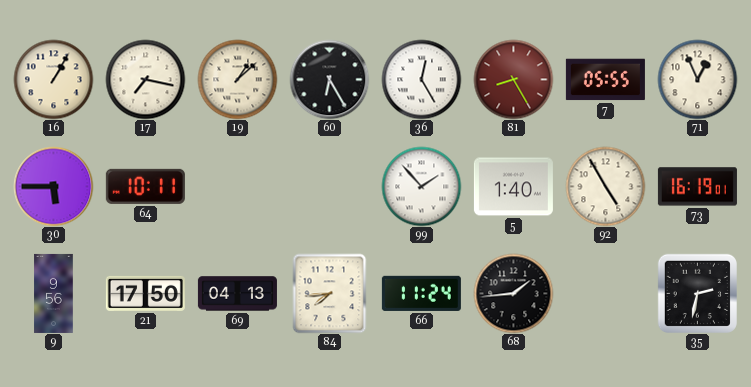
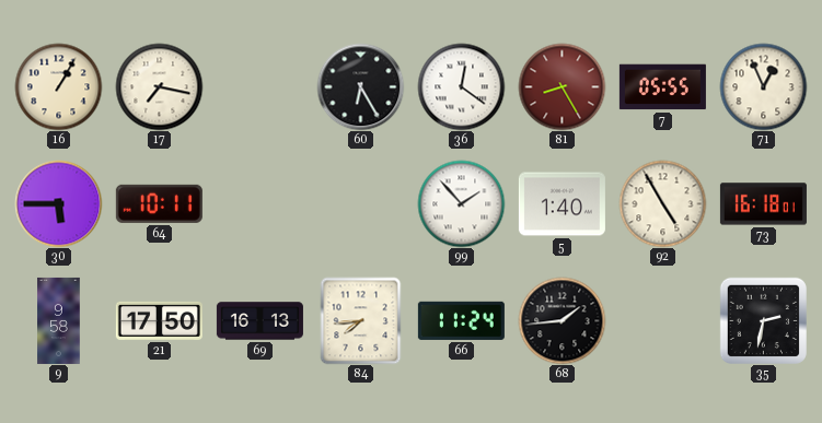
19: 1:08 -> none (237, 79)
36: 12:25 -> 12:21 (461, 86)
73: 16:19 -> 16:18 (763, 204)
9: 9:56 -> 9:58 (59, 320)
69: 04:13 -> 16:13 (259, 321)
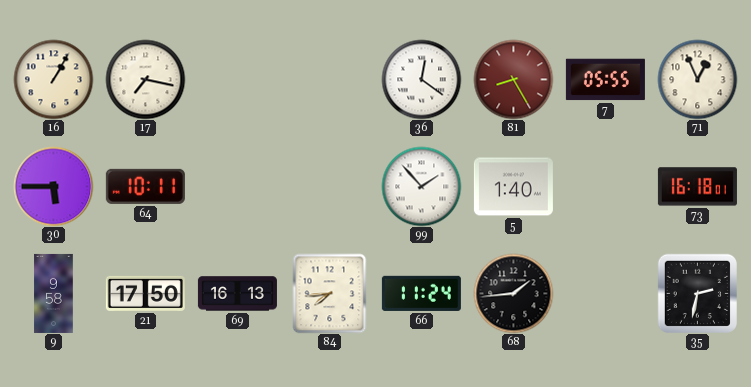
60: 6:25 -> none (360, 86)
92: 4:55 -> none (662, 203)
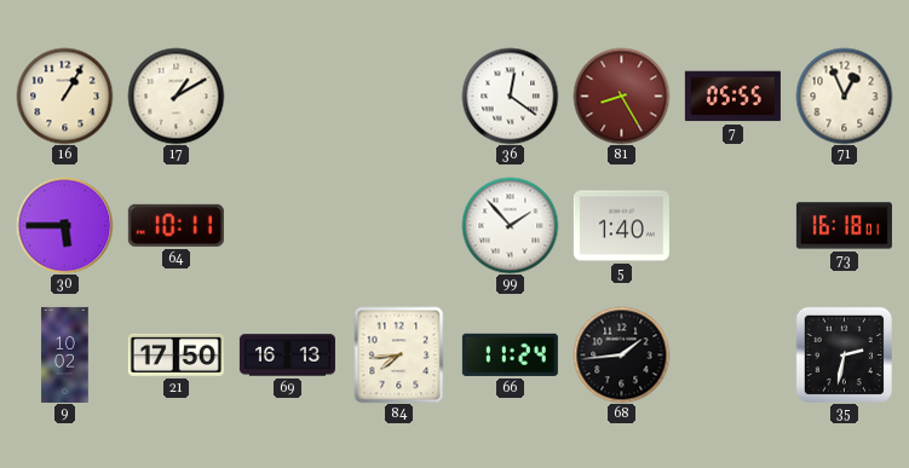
17: 7:17 -> 1:10 (176, 96)
9: 9:58 -> 10:02 (65, 354)
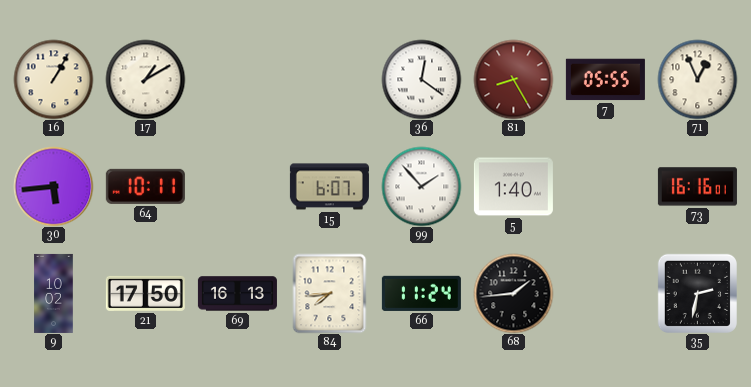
30: 5:45 -> 5:44 (53, 186)
15: none -> 6:07 (329, 187)
73: 16:18 -> 16:16 (697, 187)
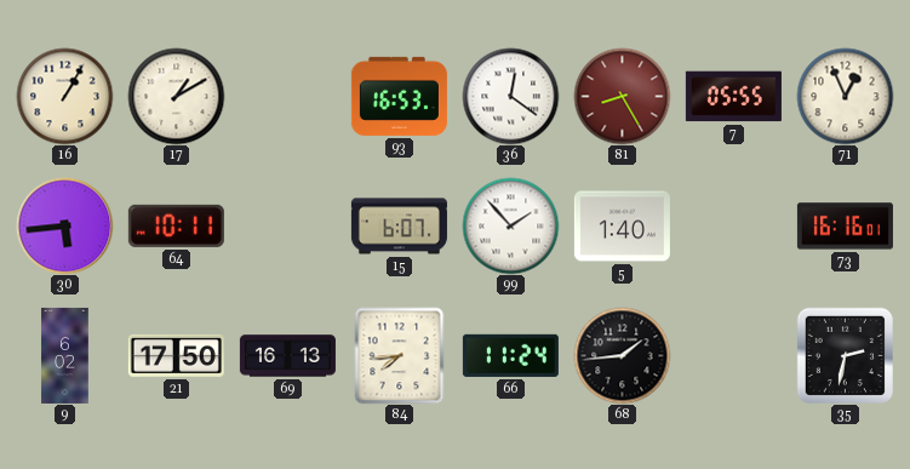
93: none -> 16:53 (399, 96)
9: 10:02 -> 6:02 (65, 355)
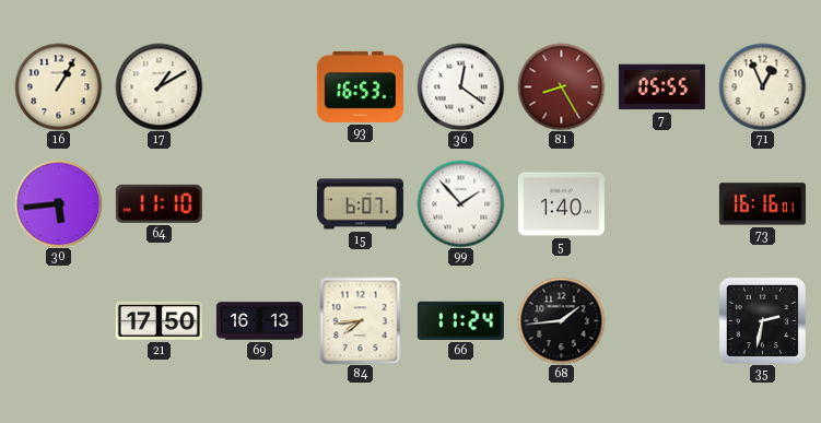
64: 10:11 -> 11:10 (159, 203)
9: 6:02 -> none (65, 355)
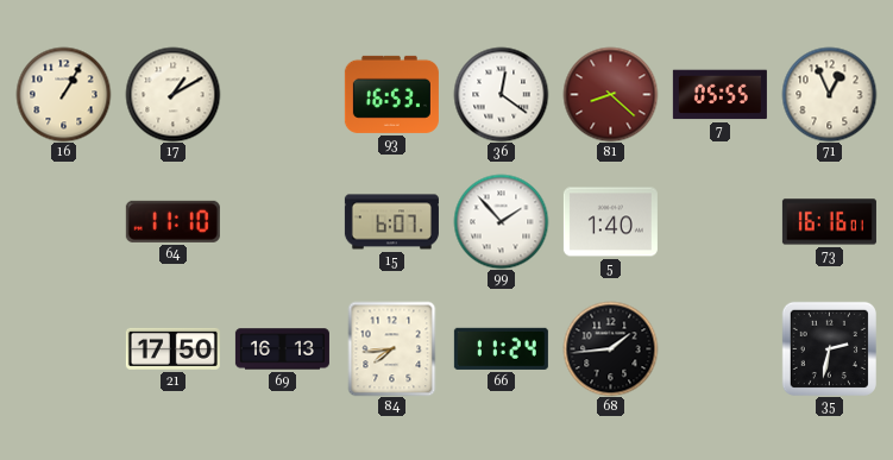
81: 8:25 -> 8:22 (610, 94)
30: 5:44 -> none (58, 203)
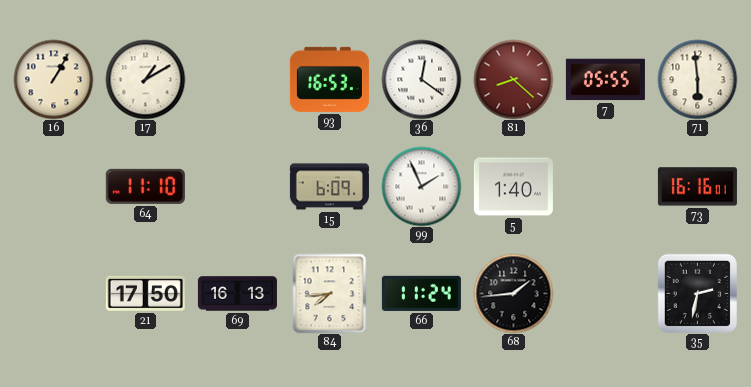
71: 12:56 -> 5:59 (697, 79)
15: 6:07 -> 6:09 (329, 187)
99: 1:53 -> 1:56 (421, 186)
